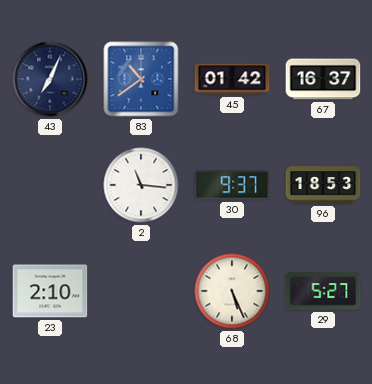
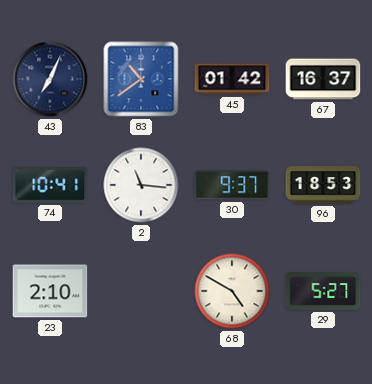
74: none -> 10:41 (50, 185)
68: 5:26 -> 4:50 (232, 291)
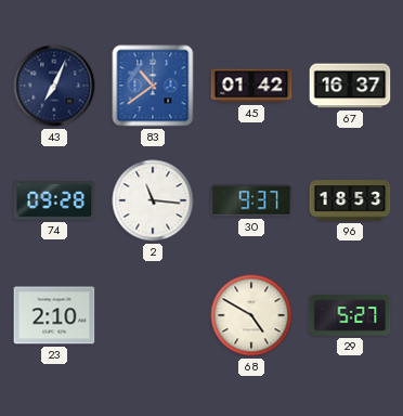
74: 10:41 -> 09:28 (54, 200)
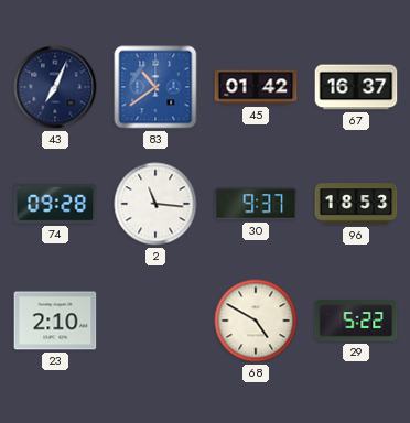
29: 5:27 -> 5:22 (356, 321)
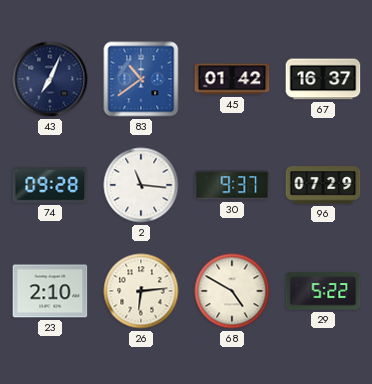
96: 18:53 -> 07:29 (323, 185)
26: none -> 6:14 (141, 291)
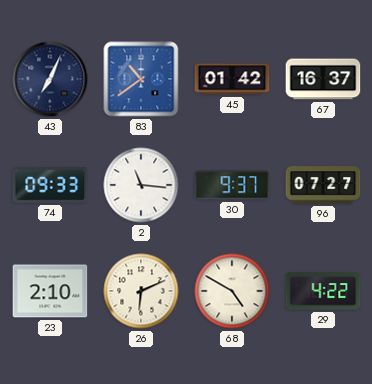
74: 09:28 -> 09:33 (50, 185)
96: 07:29 -> 07:27 (323, 185)
26: 6:14 -> 6:11 (141, 291)
29: 5:22 -> 4:22 (323, 291)
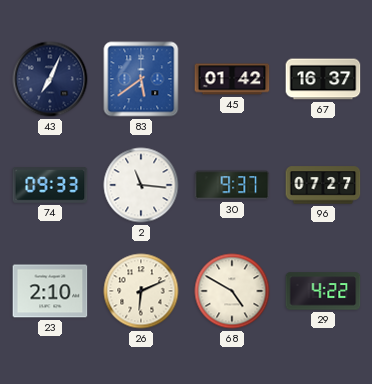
83: 10:39 -> 5:39 (141, 79)
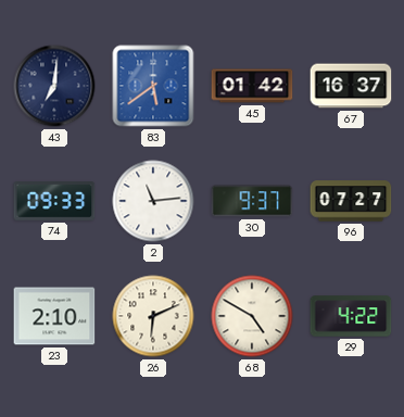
43: 7:04 -> 7:01 (54, 86)
2: 11:16 -> 11:14 (153, 201)
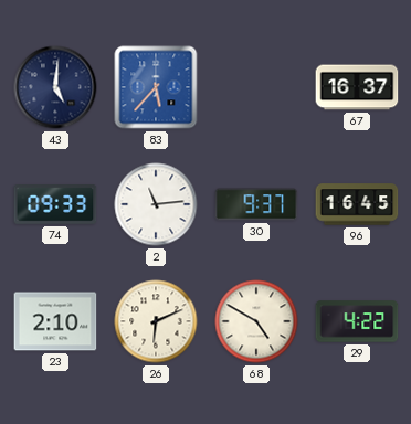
43: 7:01 -> 5:01 (55, 87)
83: 5:39 -> 5:37 (156, 87)
45: 01:42 -> none (252, 86)
96: 07:27 -> 16:45 (357, 204)
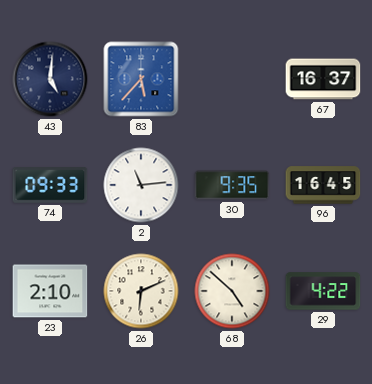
30: 9:37 -> 9:35 (232, 185)
68: 4:50 -> 4:52 (232, 291)
